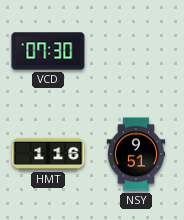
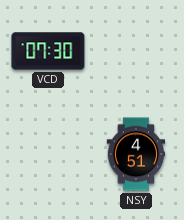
HMT: 1:16 -> none (48, 154)
NSY: 9:51 -> 4:51 (136, 154)
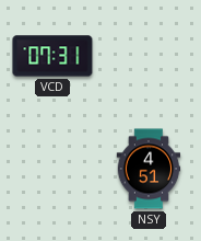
VCD: 07:30 -> 07:31 (52, 56)
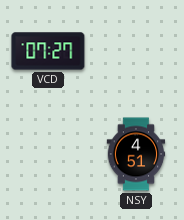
VCD: 07:31 -> 07:27 (48, 51)
